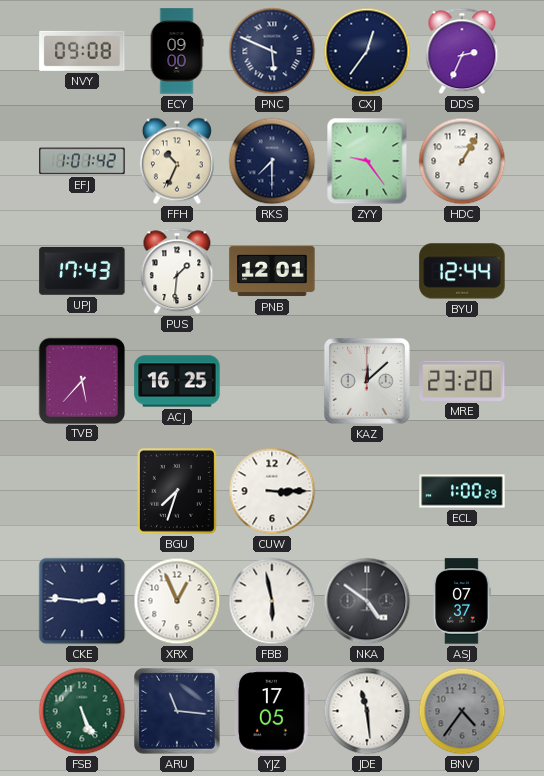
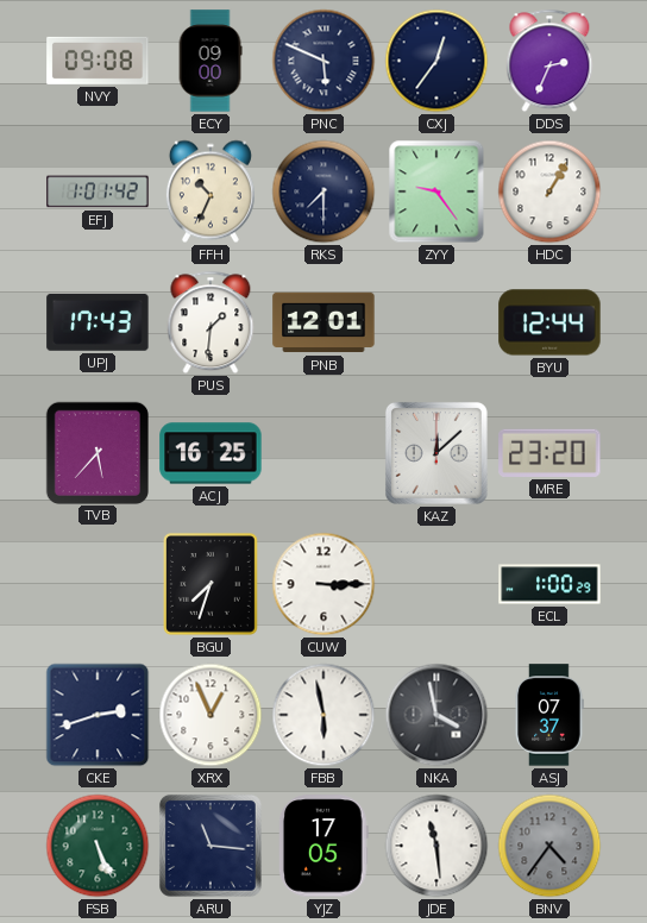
CKE: 2:46 -> 2:42 (98, 715)
NKA: 4:51 -> 3:58 (436, 715)
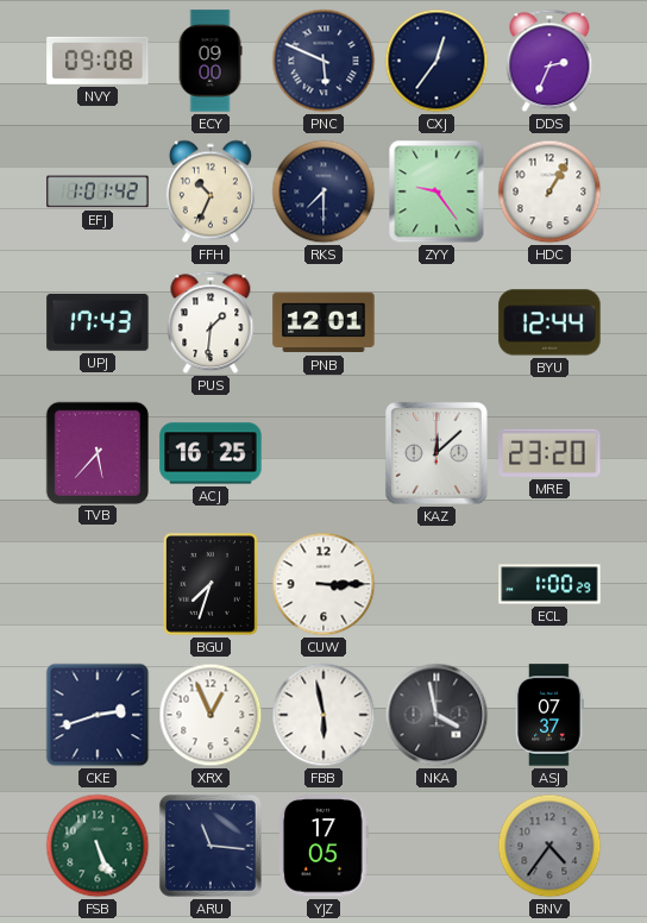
JDE: 11:29 -> none (436, 846)
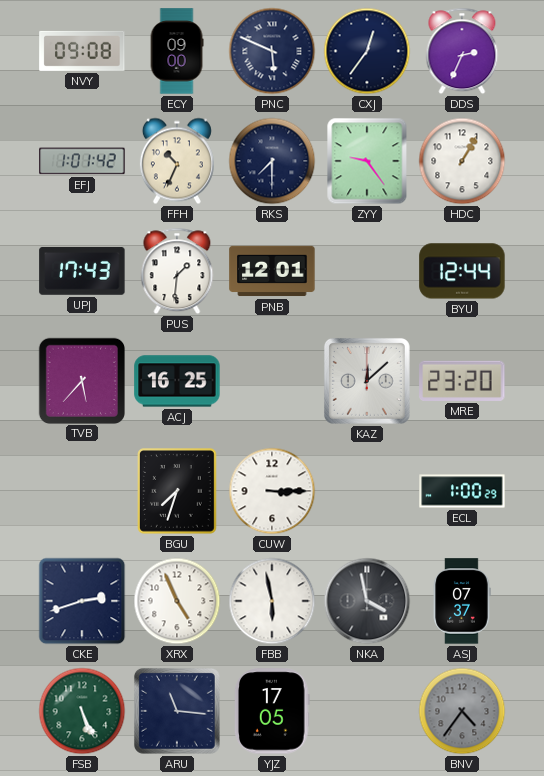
XRX: 12:56 -> 4:56 (177, 601)
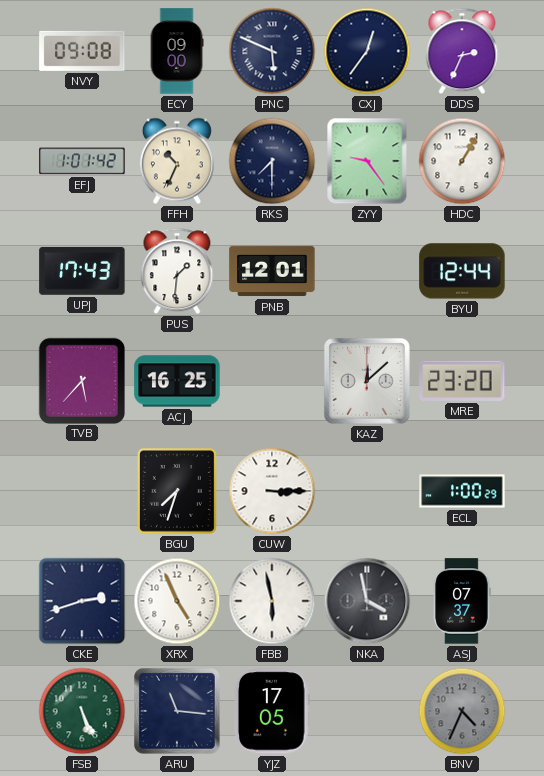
BNV: 4:36 -> 4:34 (462, 711)
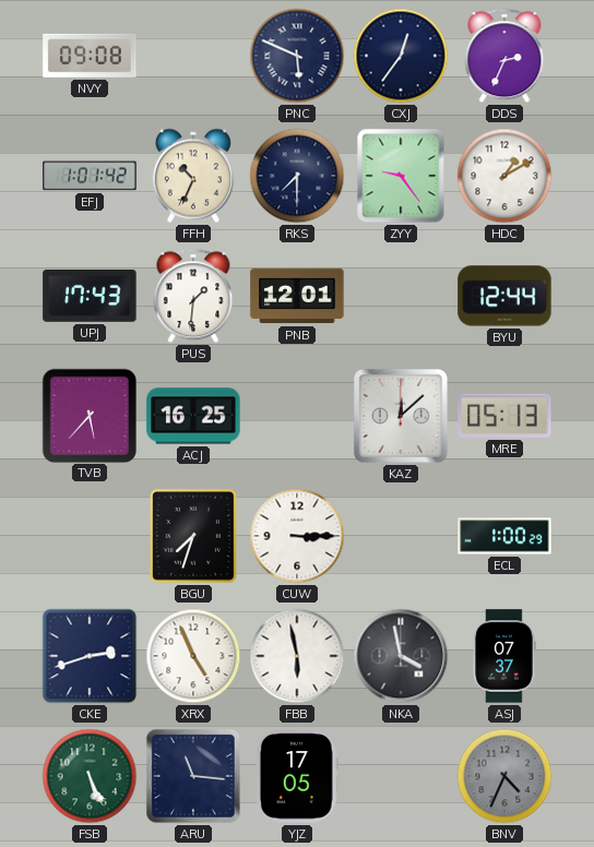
ECY: 09:00 -> none (177, 51)
HDC: 1:05 -> 1:10 (504, 176)
MRE: 23:20 -> 05:13 (504, 416)
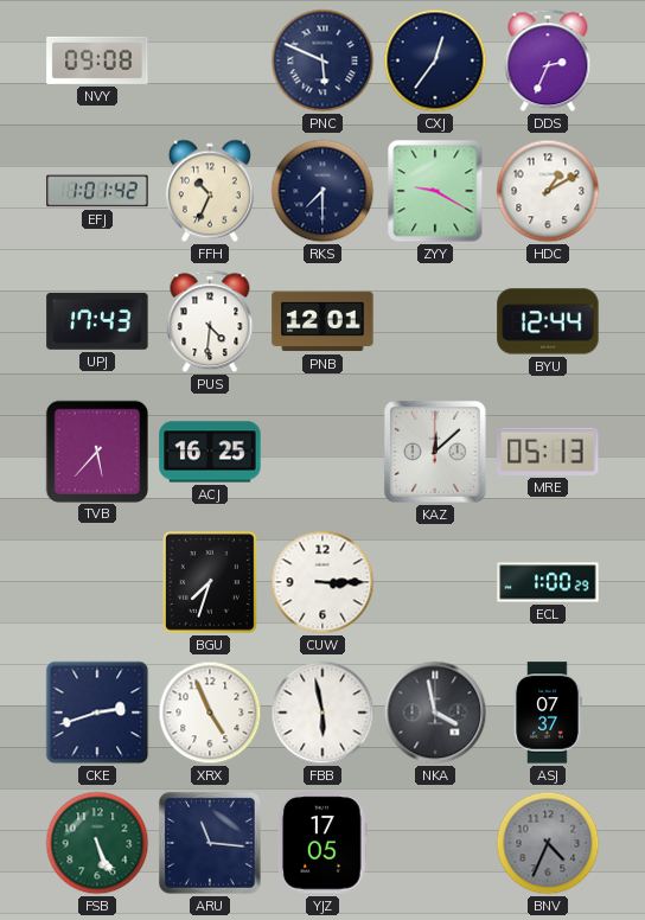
ZYY: 9:24 -> 9:20 (435, 191)
PUS: 1:31 -> 4:31 (210, 321)
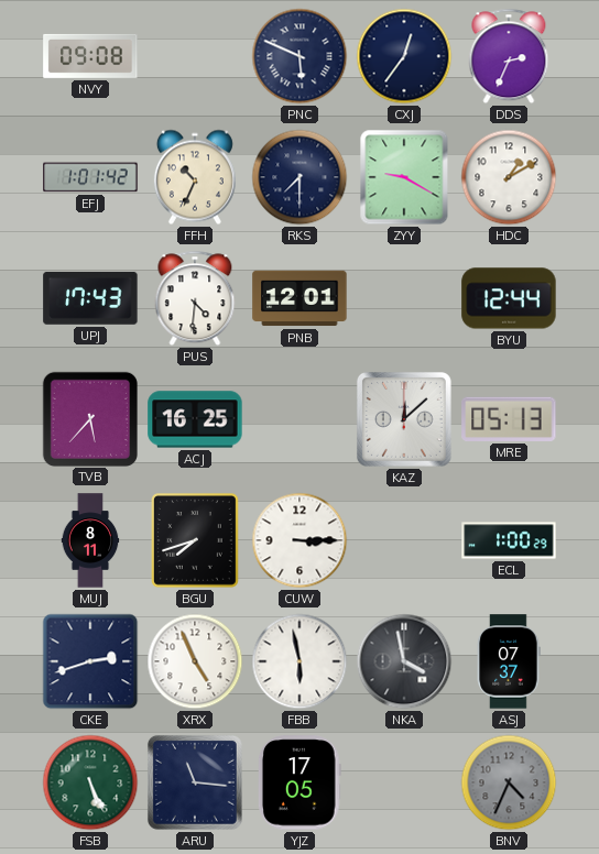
MUJ: none -> 8:11 (90, 540)
BGU: 7:33 -> 7:42 (196, 541)
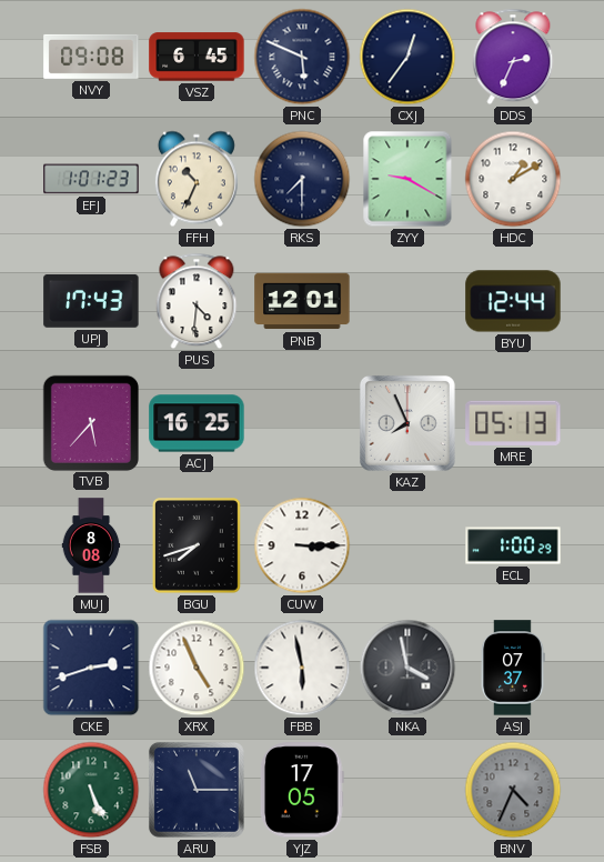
VSZ: none -> 6:45 (197, 57)
EFJ: 1:01:42 -> 1:01:23 (91, 179)
KAZ: 12:08 -> 7:56 (407, 423)
MUJ: 8:11 -> 8:08 (91, 545)
ARU: 11:16 -> 11:15 (197, 790)
